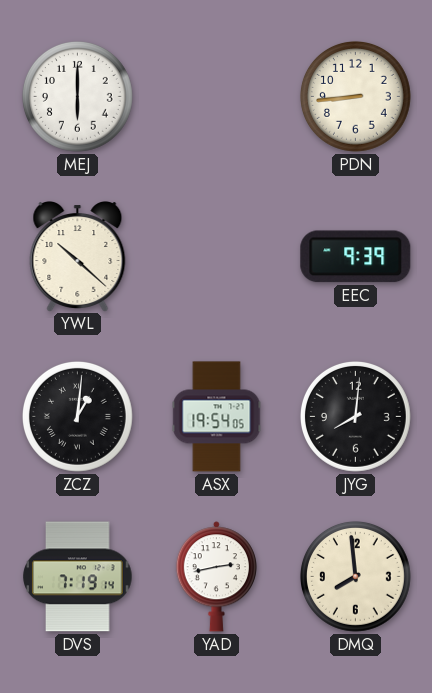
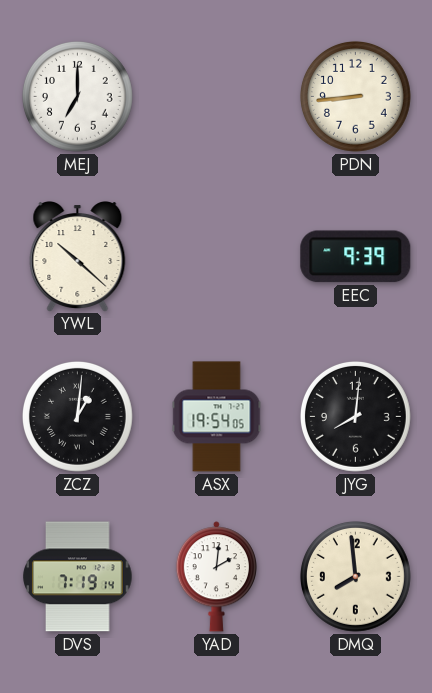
MEJ: 6:00 -> 7:00 (77, 96)
YAD: 2:43 -> 2:01 (216, 577)
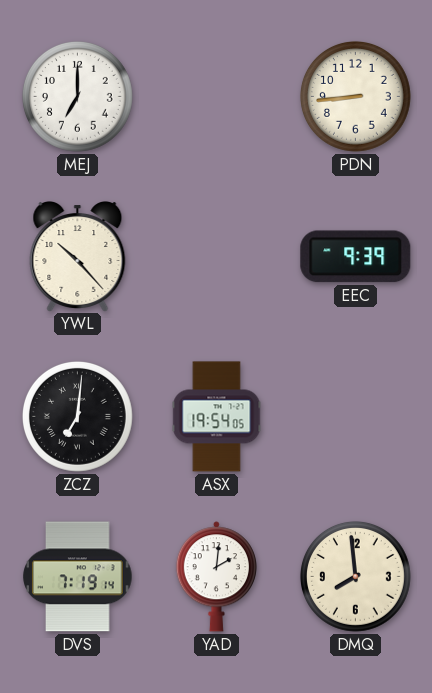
YWL: 10:22 -> 10:23 (78, 257)
ZCZ: 1:01 -> 7:01 (77, 416)
JYG: 8:01 -> none (355, 416)
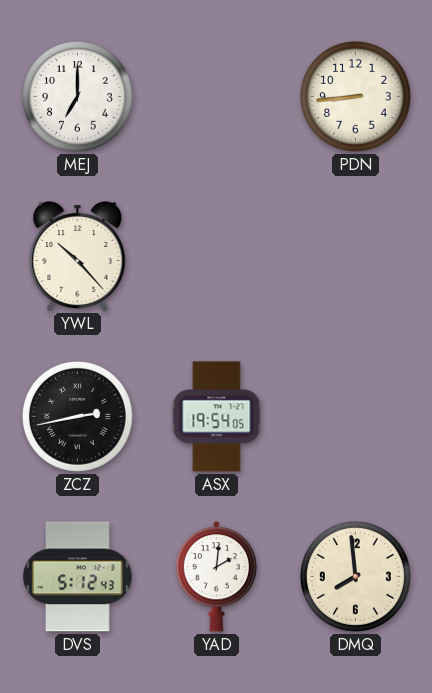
EEC: 9:39 -> none (356, 257)
ZCZ: 7:01 -> 2:43 (77, 416)
DVS: 7:19 -> 5:12 (78, 577)
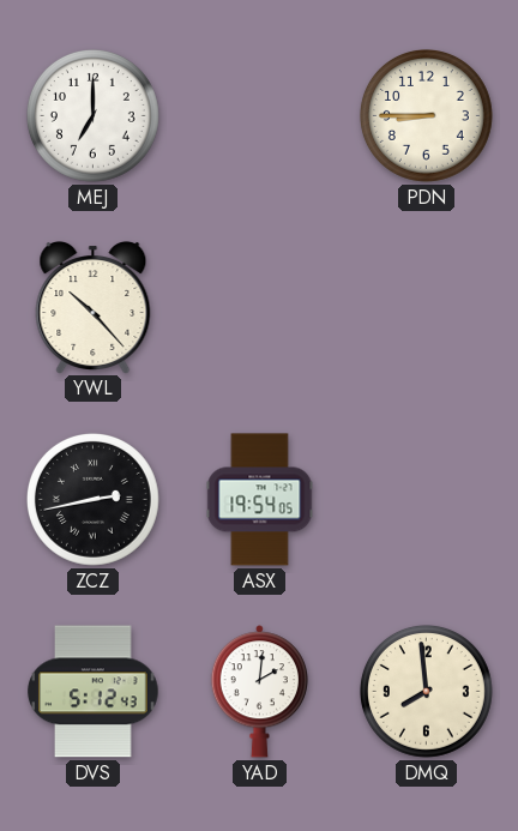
PDN: 8:44 -> 8:45 (426, 115)
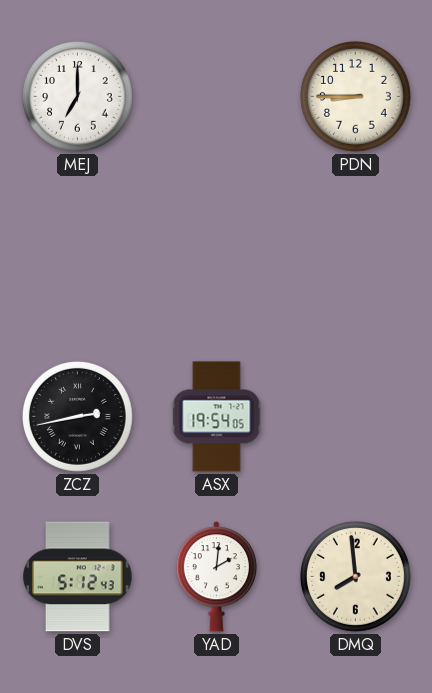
YWL: 10:23 -> none (94, 308)
